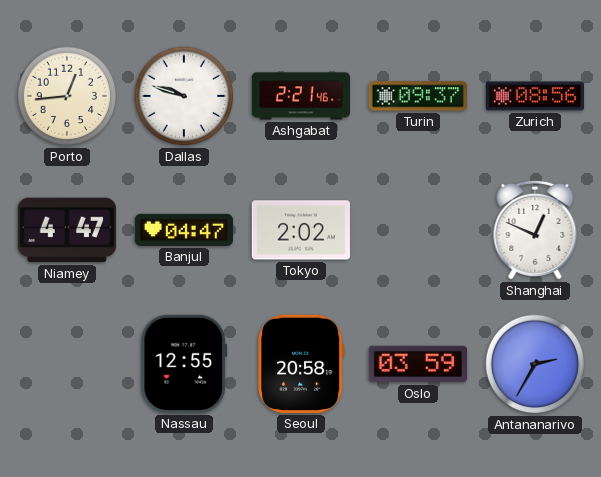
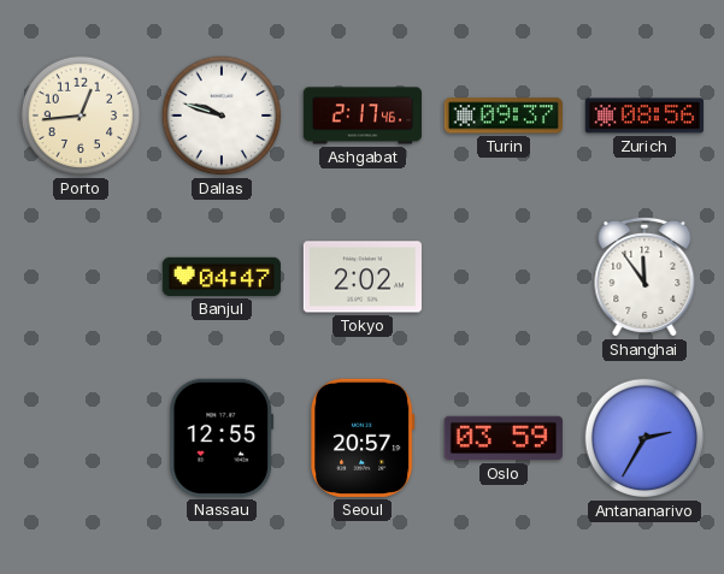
Ashgabat: 2:21 -> 2:17 (363, 116)
Niamey: 4:47 -> none (67, 230)
Shanghai: 12:49 -> 11:54 (644, 277)
Seoul: 20:58 -> 20:57 (363, 438)
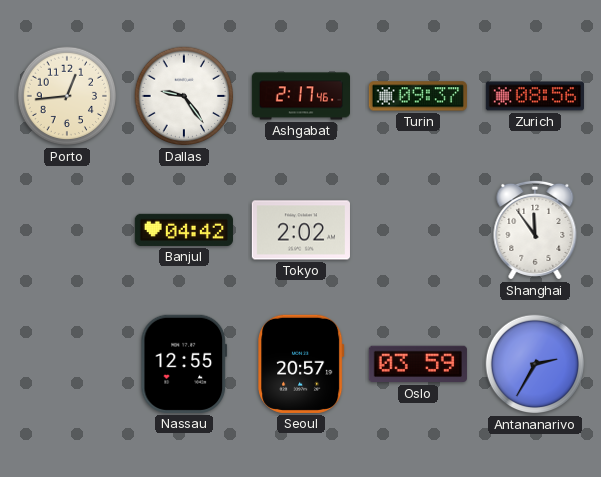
Dallas: 9:48 -> 9:24 (184, 96)
Banjul: 04:47 -> 04:42 (184, 230)
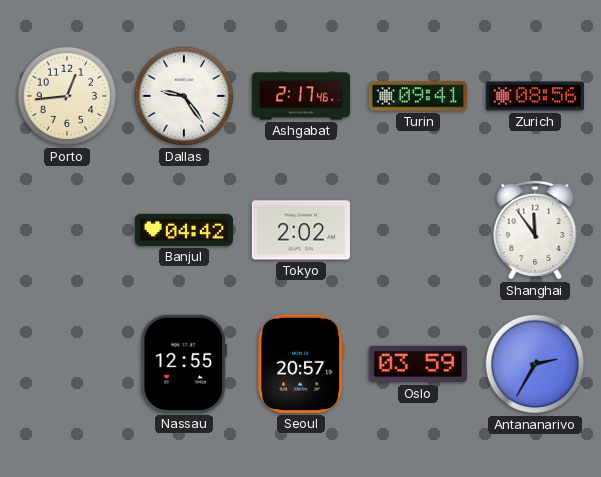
Turin: 09:37 -> 09:41 (417, 96)
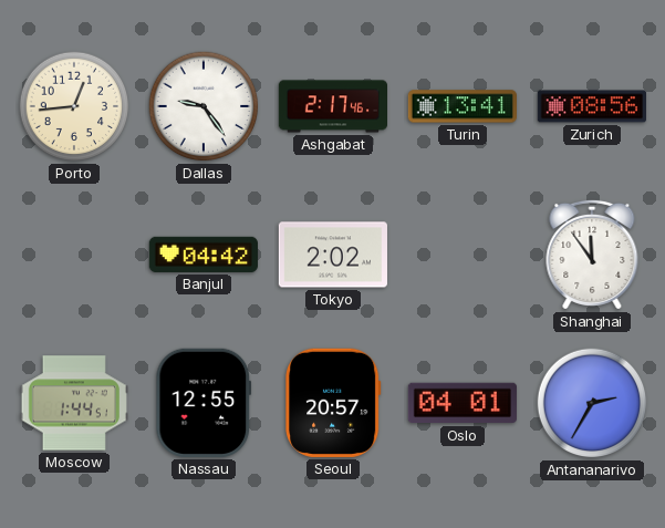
Turin: 09:41 -> 13:41 (461, 106)
Moscow: none -> 1:44 (74, 403)
Oslo: 03:59 -> 04:01 (463, 403)
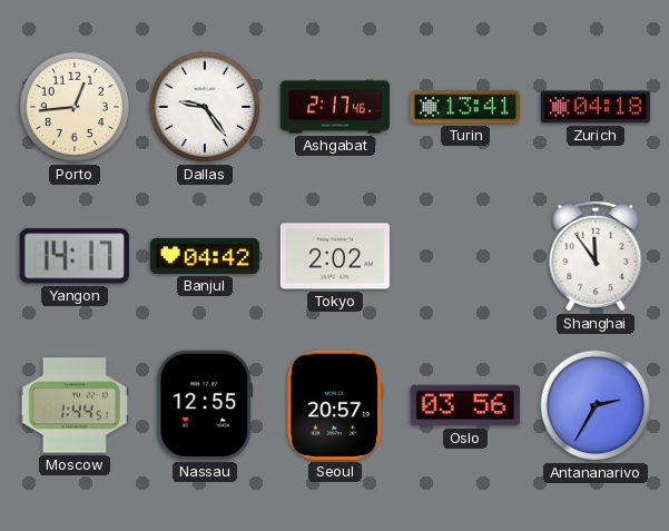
Zurich: 08:56 -> 04:18 (594, 107)
Yangon: none -> 14:17 (75, 256)
Oslo: 04:01 -> 03:56 (465, 405)
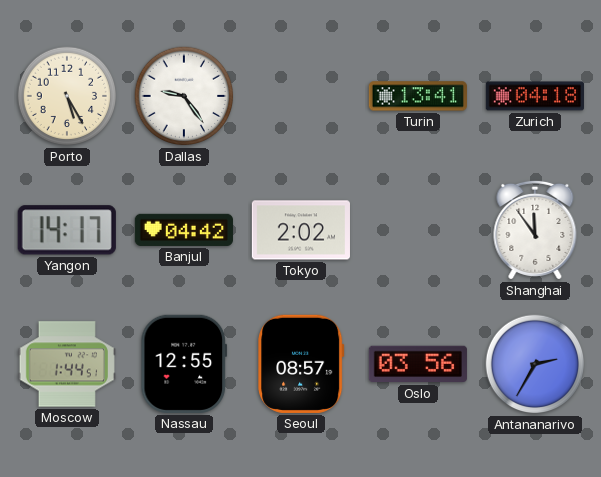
Porto: 12:44 -> 5:25 (67, 96)
Ashgabat: 2:17 -> none (335, 107)
Seoul: 20:57 -> 08:57 (301, 364)
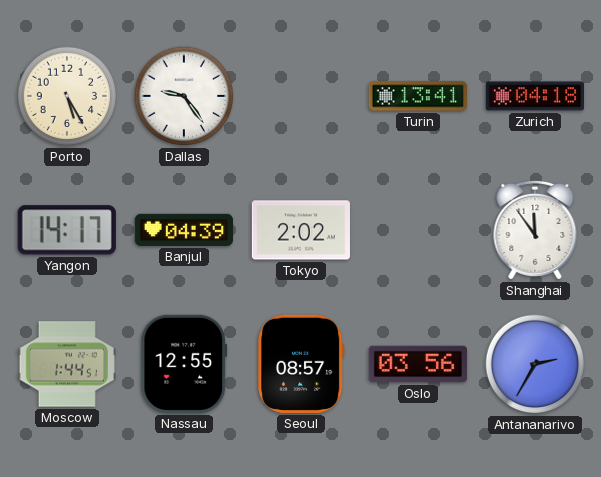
Banjul: 04:42 -> 04:39 (184, 230)
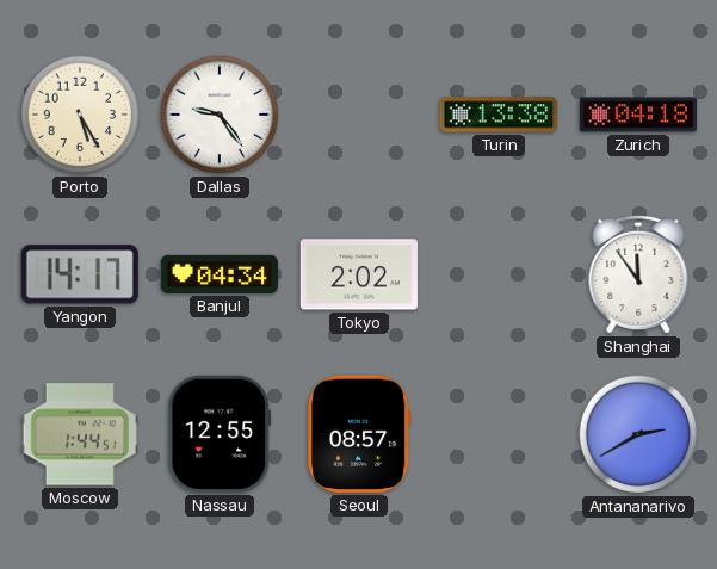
Turin: 13:41 -> 13:38 (497, 115)
Banjul: 04:39 -> 04:34 (220, 274)
Oslo: 03:56 -> none (418, 364)
Antananarivo: 2:35 -> 2:40 (638, 434)
